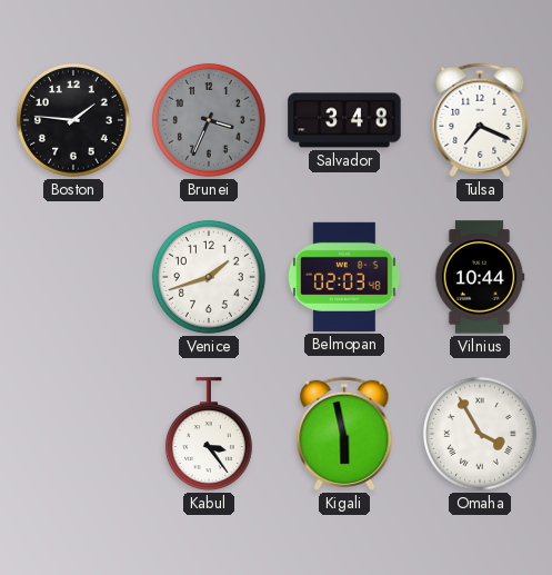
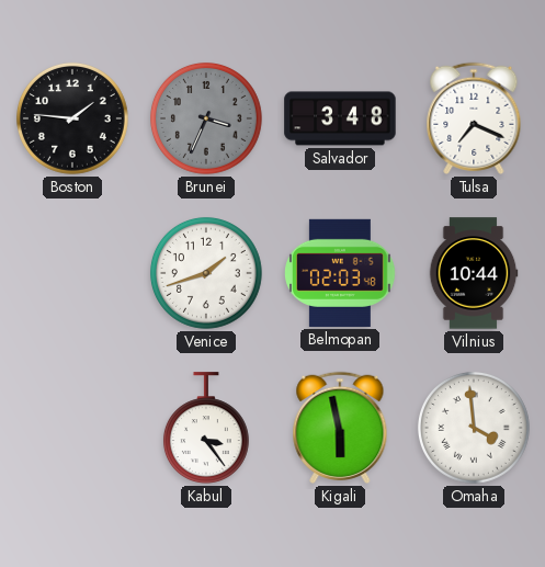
Omaha: 3:55 -> 3:59 (474, 428)
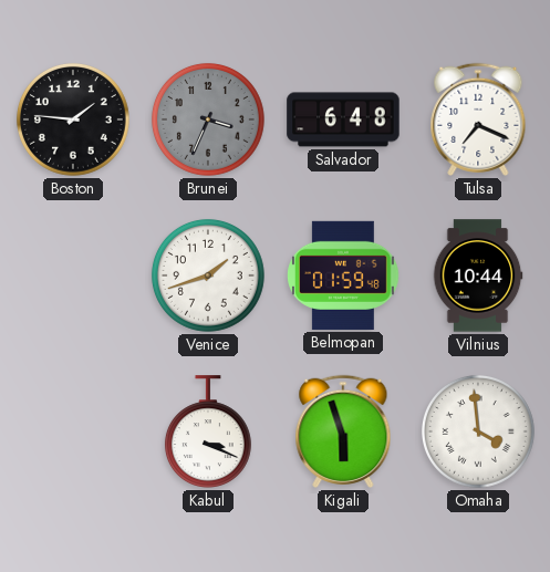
Salvador: 3:48 -> 6:48 (343, 119)
Belmopan: 02:03 -> 01:59 (344, 275)
Kabul: 3:24 -> 3:19 (208, 431)
Kigali: 5:58 -> 5:57 (343, 431)
